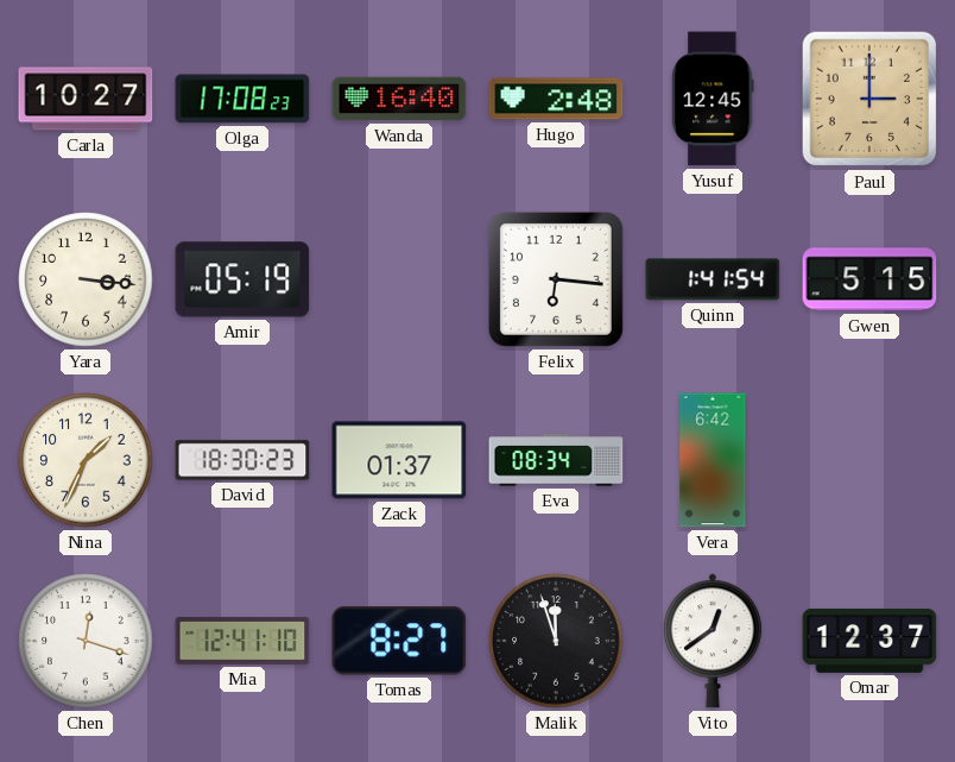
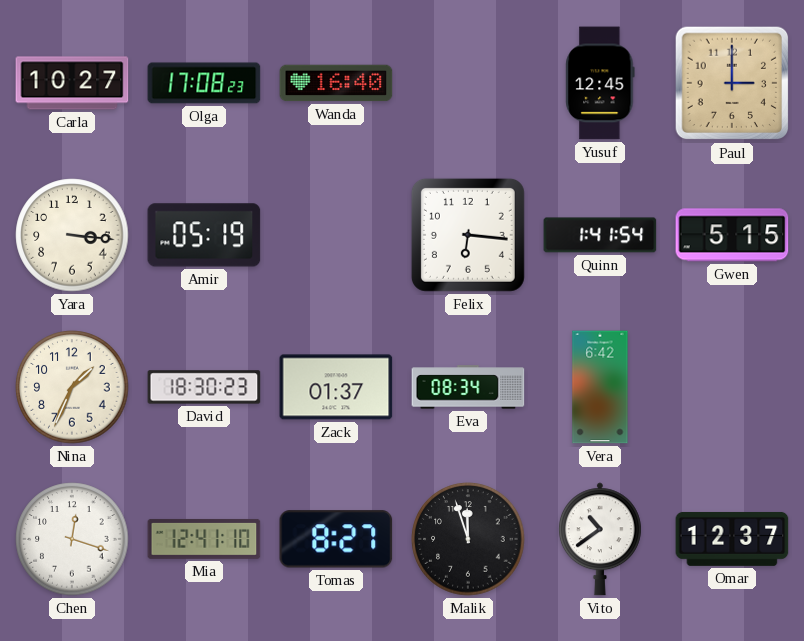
Hugo: 2:48 -> none (556, 99)
Vito: 12:39 -> 10:39 (600, 539)
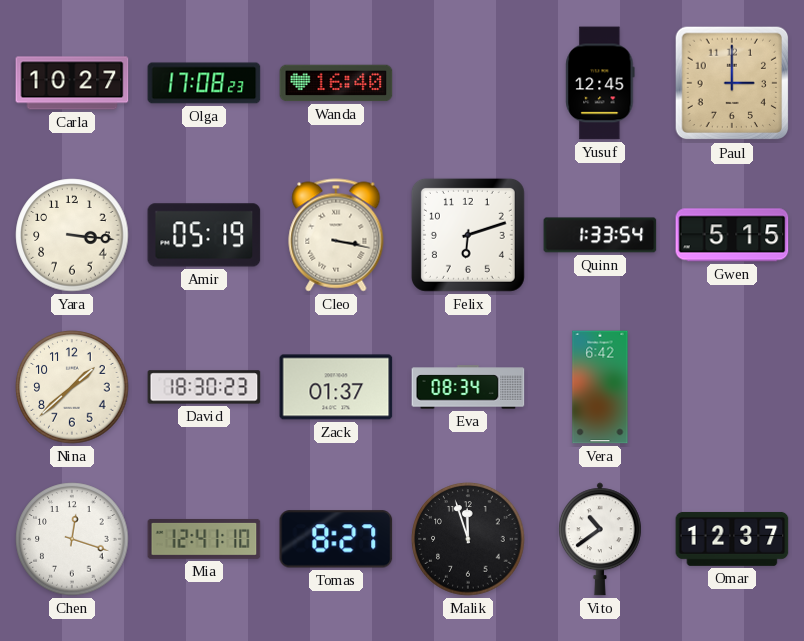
Cleo: none -> 3:17 (336, 235)
Felix: 6:16 -> 6:12 (468, 235)
Quinn: 1:41 -> 1:33 (600, 235)
Nina: 1:34 -> 1:38 (72, 387)
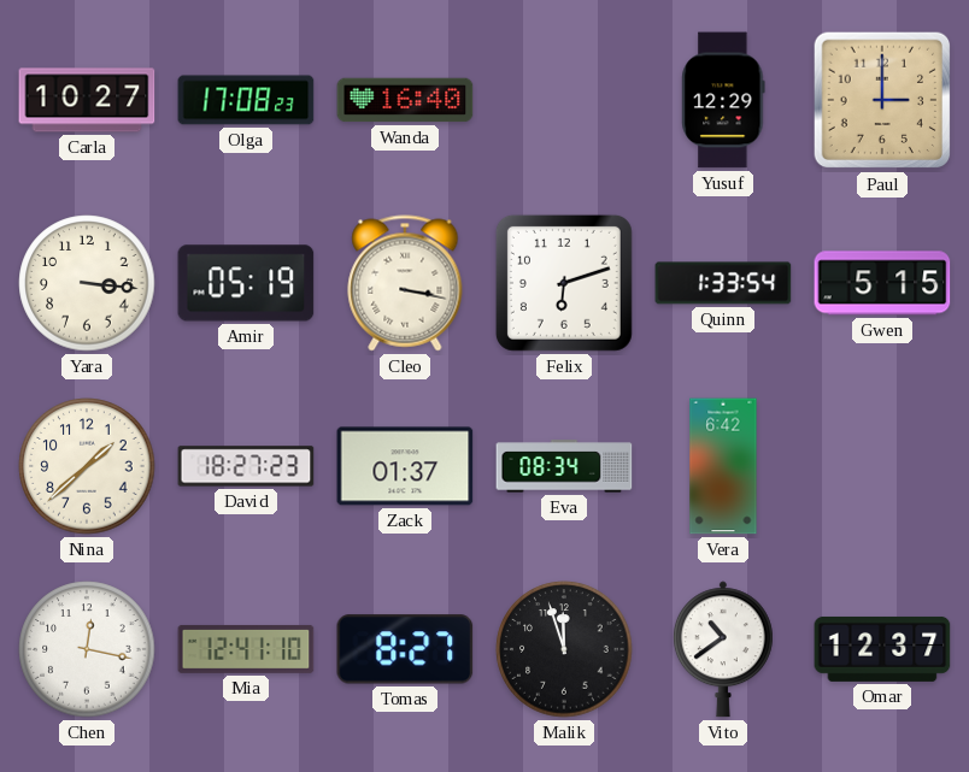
Yusuf: 12:45 -> 12:29 (723, 100)
David: 18:30 -> 18:27 (246, 466)
Chen: 12:18 -> 12:17 (87, 649)
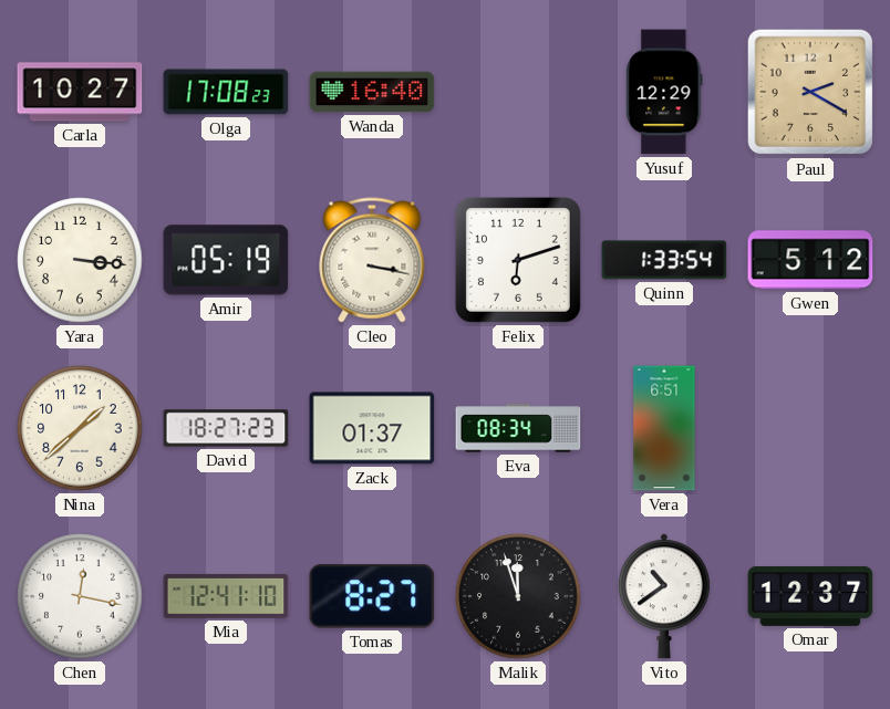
Paul: 3:00 -> 2:20 (810, 92)
Gwen: 5:15 -> 5:12 (810, 260)
Vera: 6:42 -> 6:51 (664, 428)
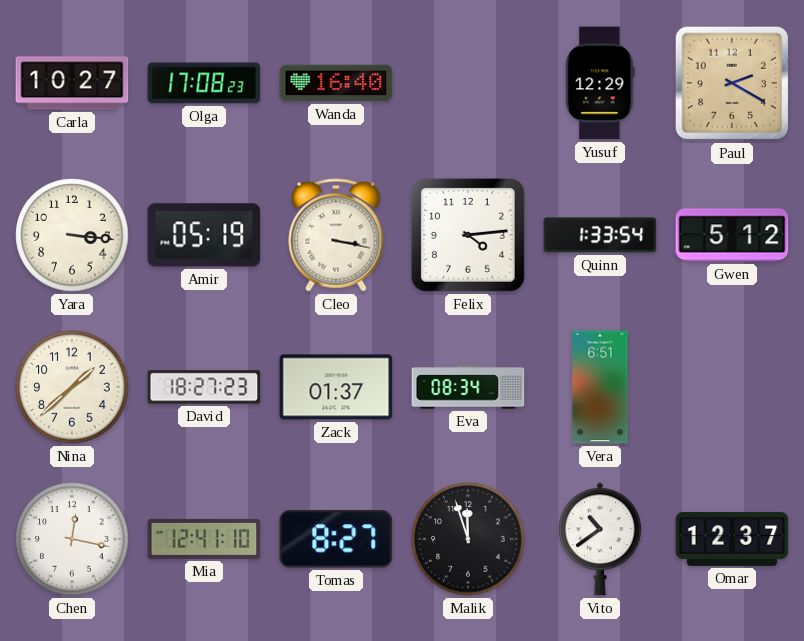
Felix: 6:12 -> 4:14 (468, 235)
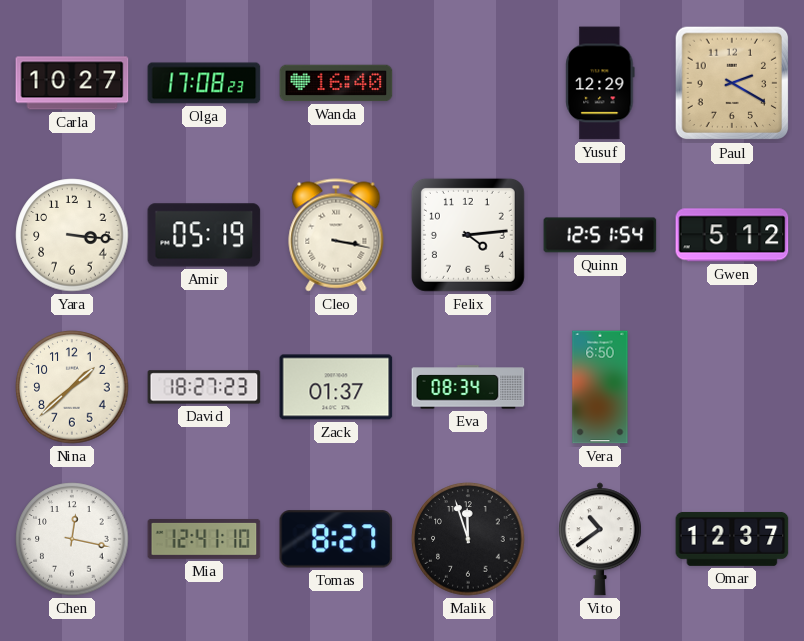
Quinn: 1:33 -> 12:51 (600, 235)
Vera: 6:51 -> 6:50 (600, 387)
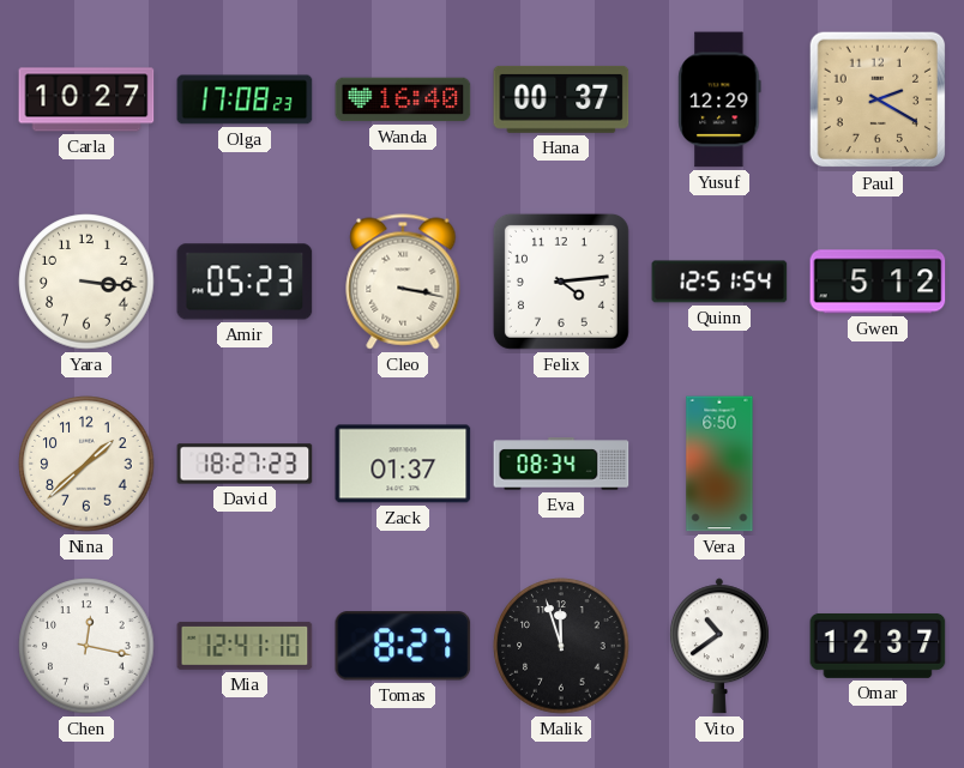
Hana: none -> 00:37 (561, 99)
Amir: 05:19 -> 05:23 (245, 282)
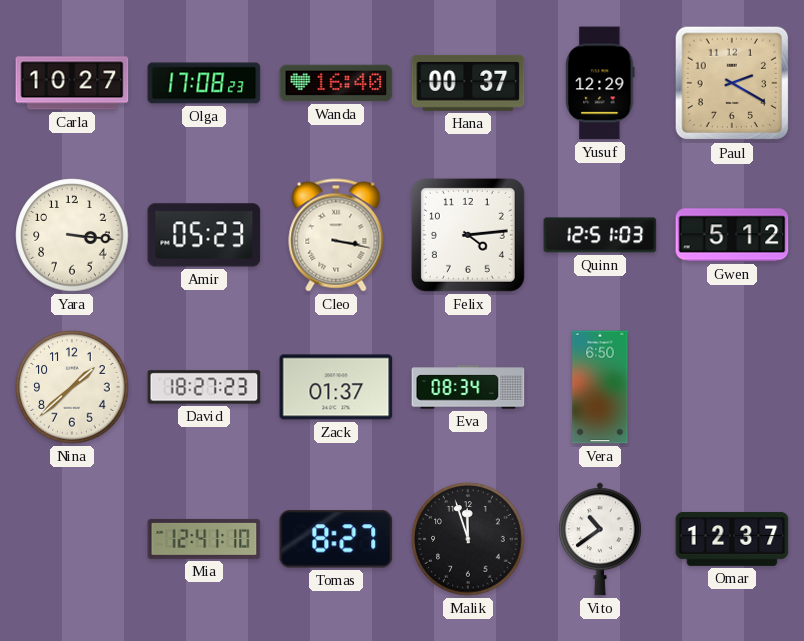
Quinn: 12:51:54 -> 12:51:03 (600, 235)
Chen: 12:17 -> none (86, 646)
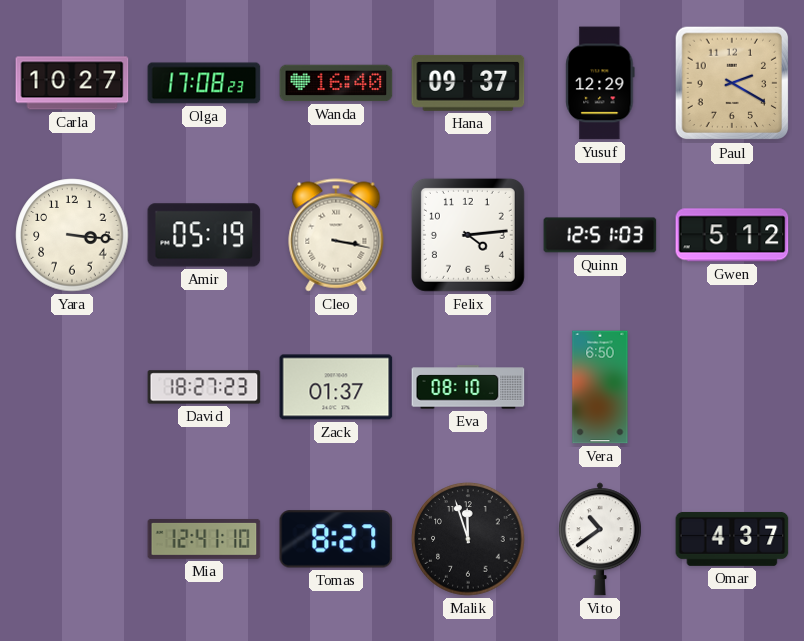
Hana: 00:37 -> 09:37 (468, 83)
Amir: 05:23 -> 05:19 (204, 235)
Nina: 1:38 -> none (72, 387)
Eva: 08:34 -> 08:10 (468, 387)
Omar: 12:37 -> 4:37 (732, 539)
